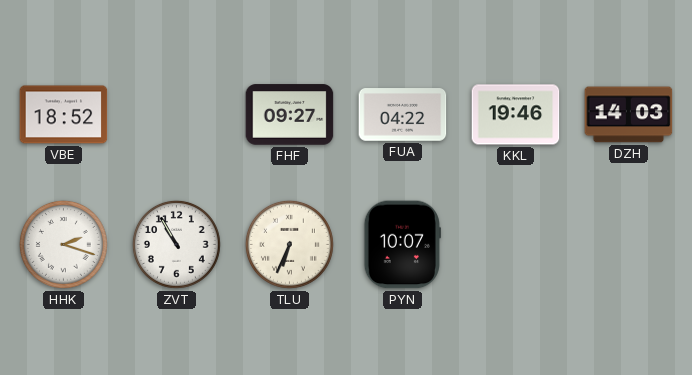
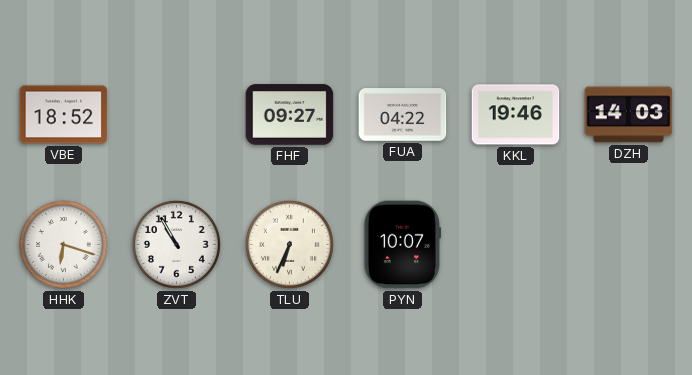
HHK: 2:18 -> 6:18 (63, 244)
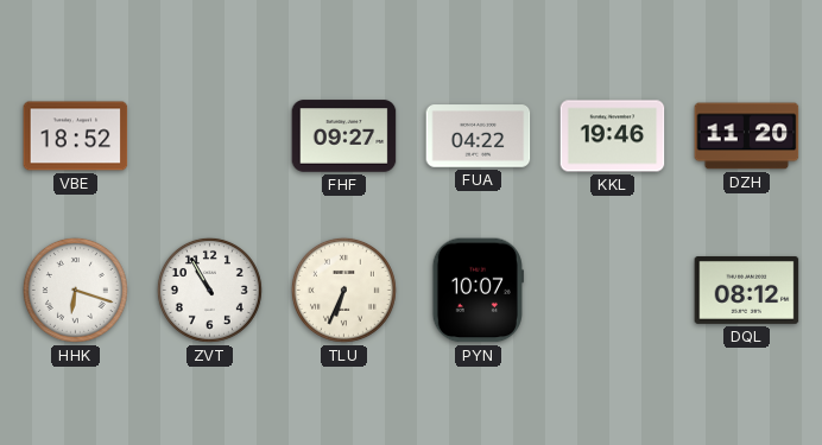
DZH: 14:03 -> 11:20 (747, 136)
DQL: none -> 08:12 (747, 290)
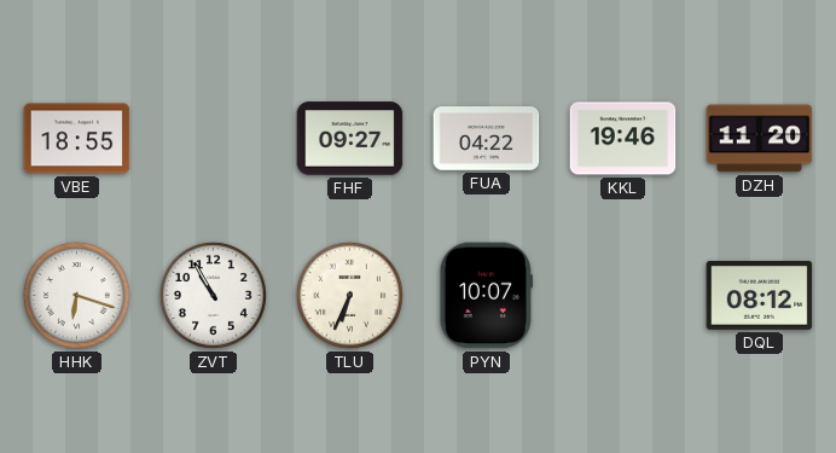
VBE: 18:52 -> 18:55 (77, 139)
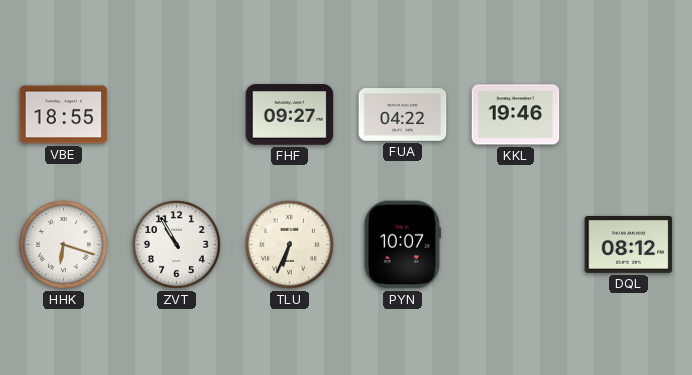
DZH: 11:20 -> none (760, 139)
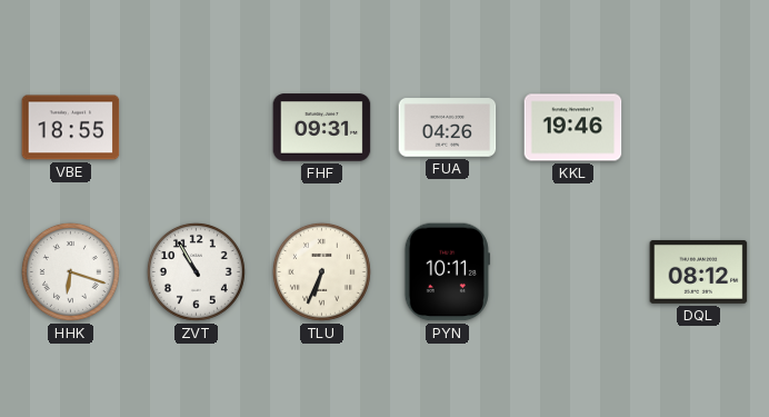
FHF: 09:27 -> 09:31 (322, 128)
FUA: 04:22 -> 04:26 (448, 128)
PYN: 10:07 -> 10:11 (447, 272)
